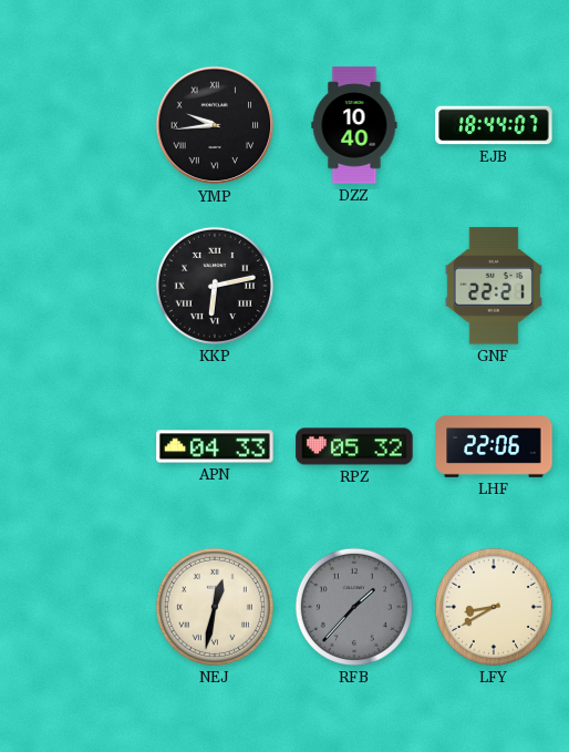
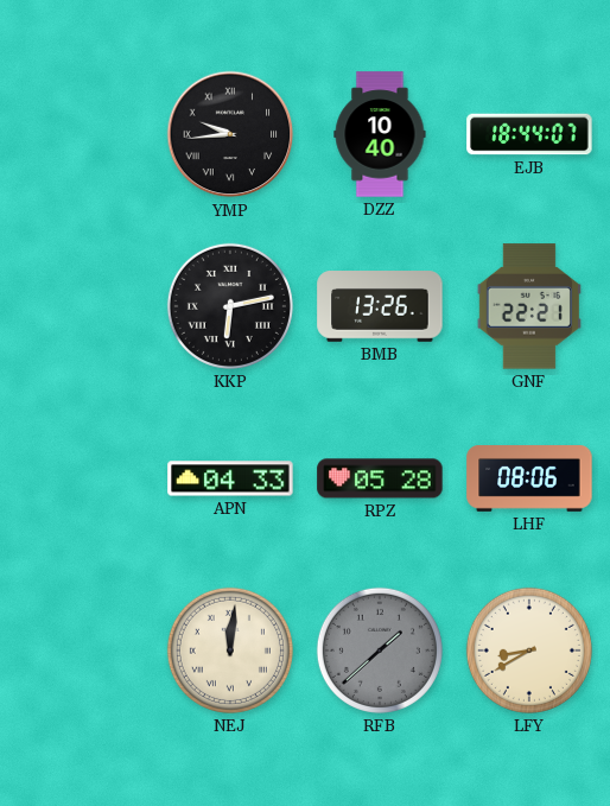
BMB: none -> 13:26 (380, 306)
RPZ: 05:32 -> 05:28 (380, 478)
LHF: 22:06 -> 08:06 (529, 480)
NEJ: 12:32 -> 12:01 (230, 650)
RFB: 1:37 -> 1:38 (380, 650)
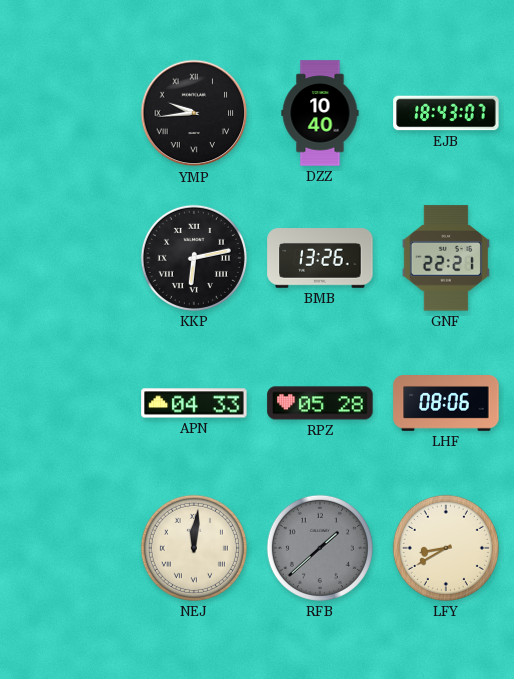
EJB: 18:44 -> 18:43 (446, 113)
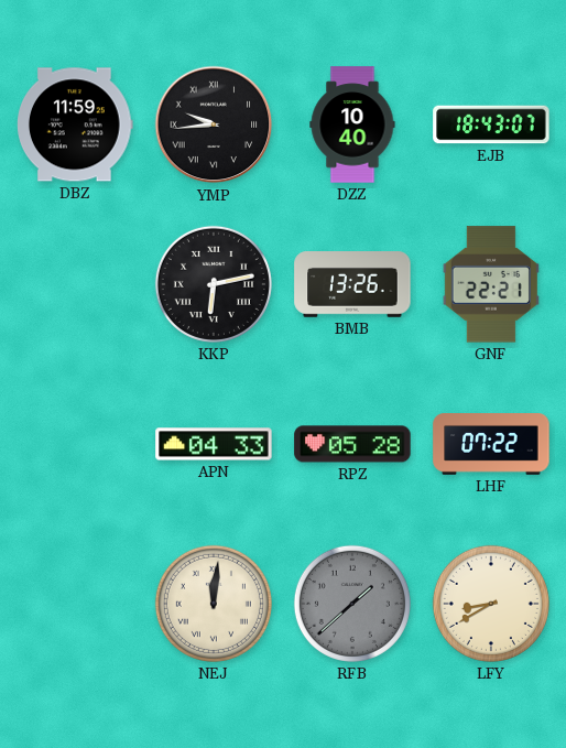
DBZ: none -> 11:59 (76, 124)
LHF: 08:06 -> 07:22 (491, 445)
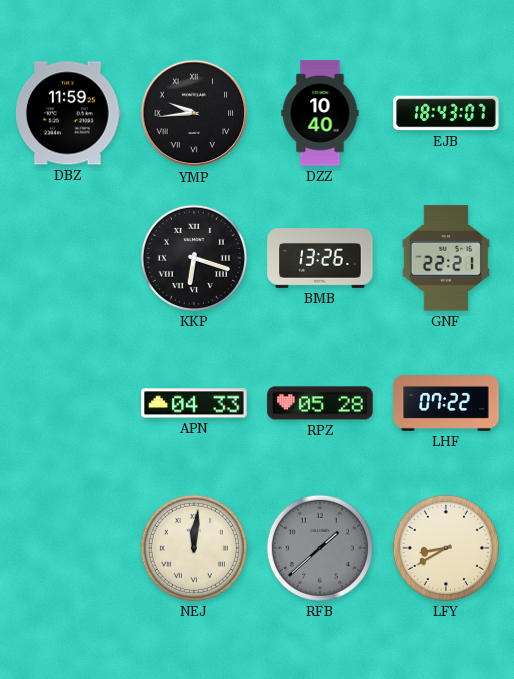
KKP: 6:13 -> 6:18 (194, 258)
